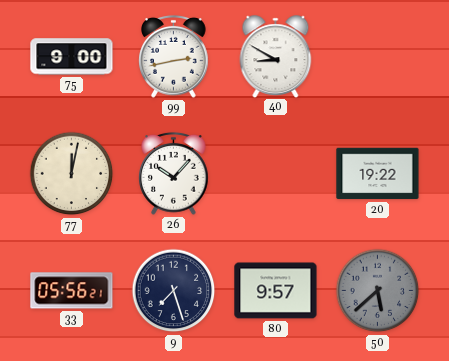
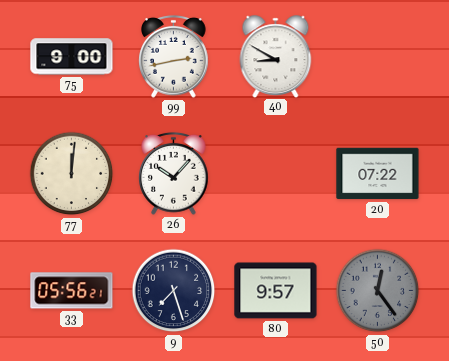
77: 12:02 -> 12:01 (72, 174)
20: 19:22 -> 07:22 (378, 174)
50: 5:38 -> 12:24 (378, 291)
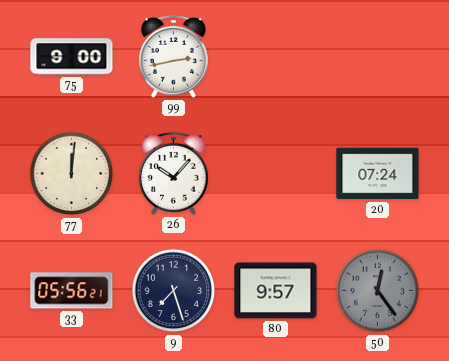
40: 8:50 -> none (276, 56)
20: 07:22 -> 07:24 (378, 174)
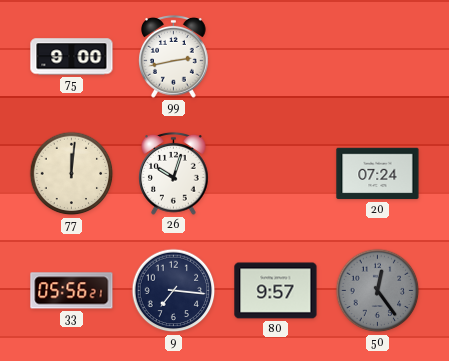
26: 10:07 -> 10:03 (174, 173)
9: 7:27 -> 7:16 (174, 291)
